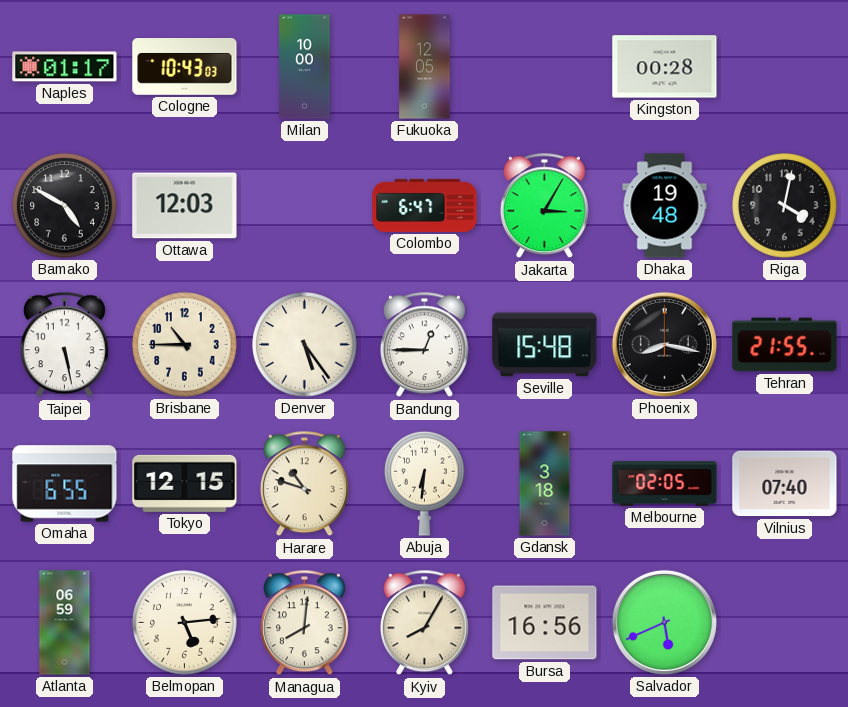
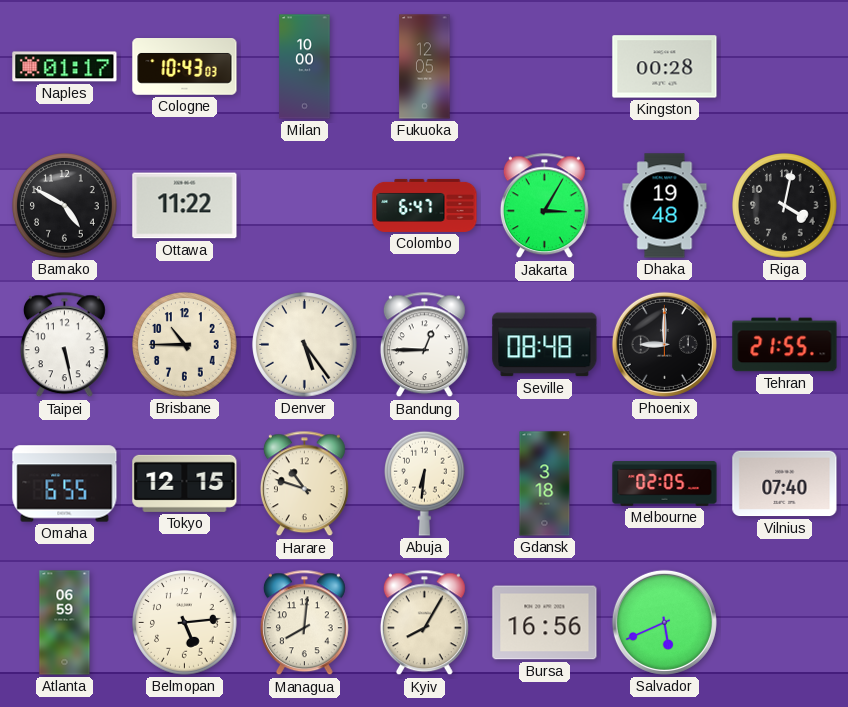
Ottawa: 12:03 -> 11:22 (185, 206)
Seville: 15:48 -> 08:48 (545, 345)
Phoenix: 8:17 -> 9:00 (664, 344)
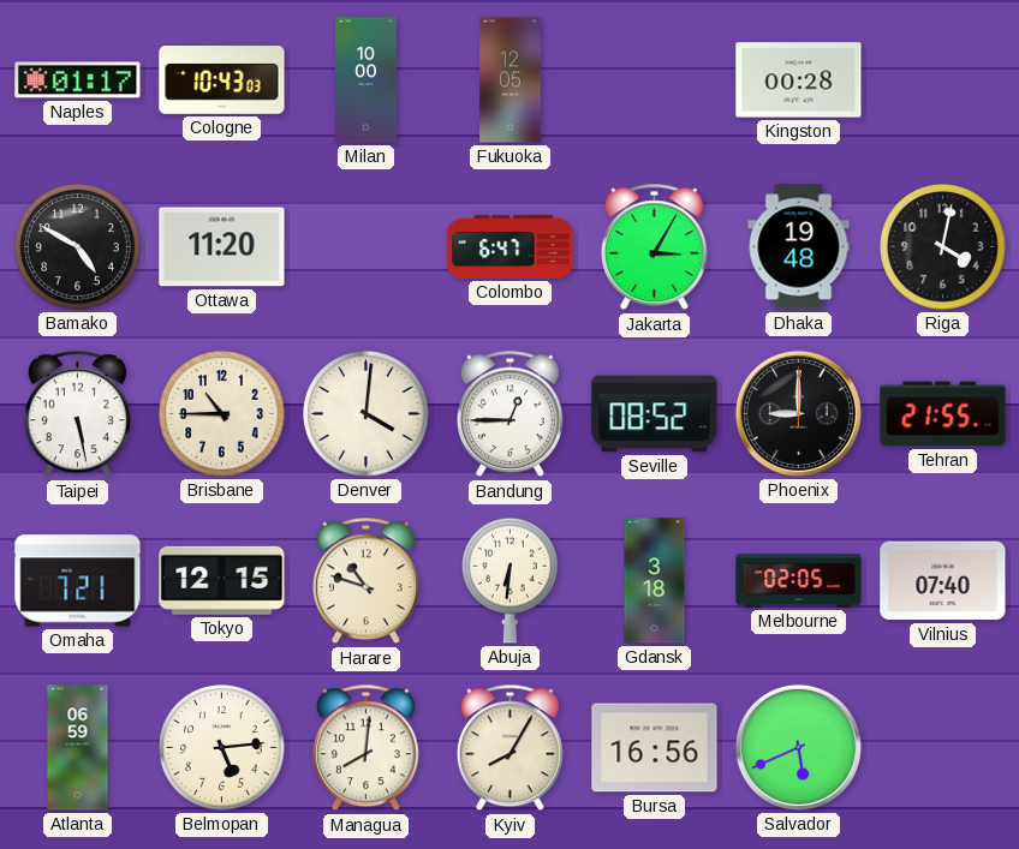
Ottawa: 11:22 -> 11:20 (222, 247)
Denver: 5:24 -> 4:01 (367, 414)
Seville: 08:48 -> 08:52 (655, 414)
Omaha: 6:55 -> 7:21 (78, 581)
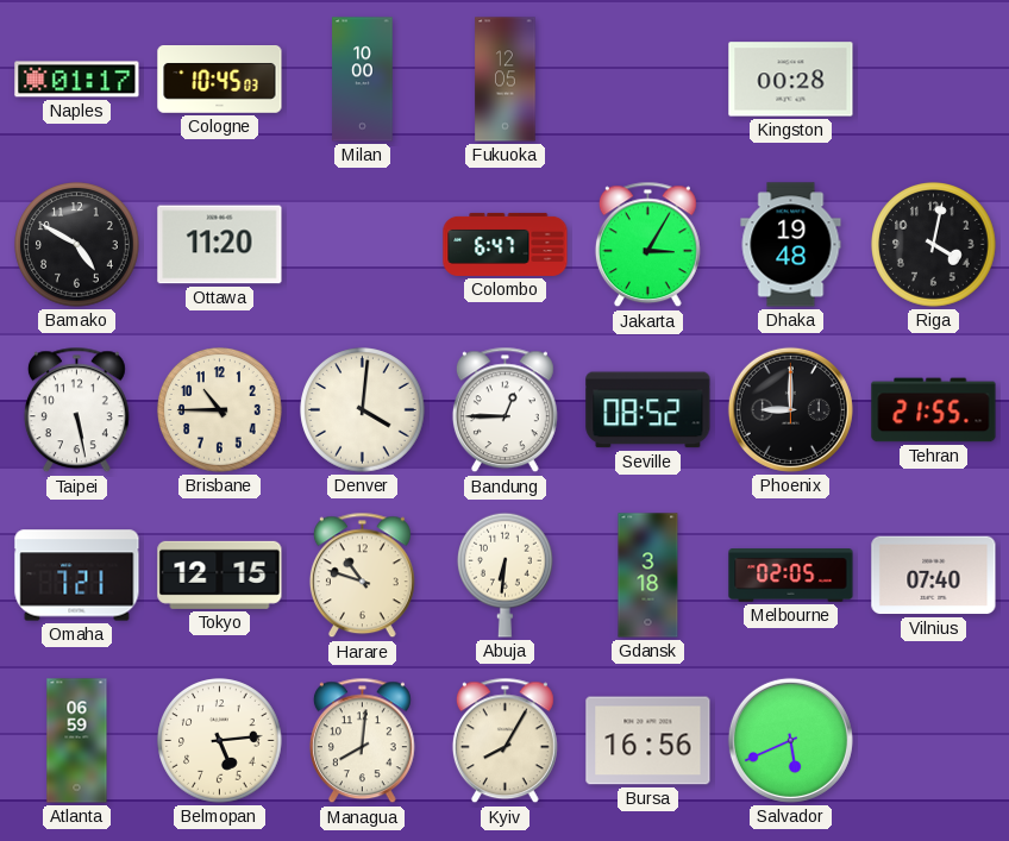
Cologne: 10:43 -> 10:45 (220, 80)
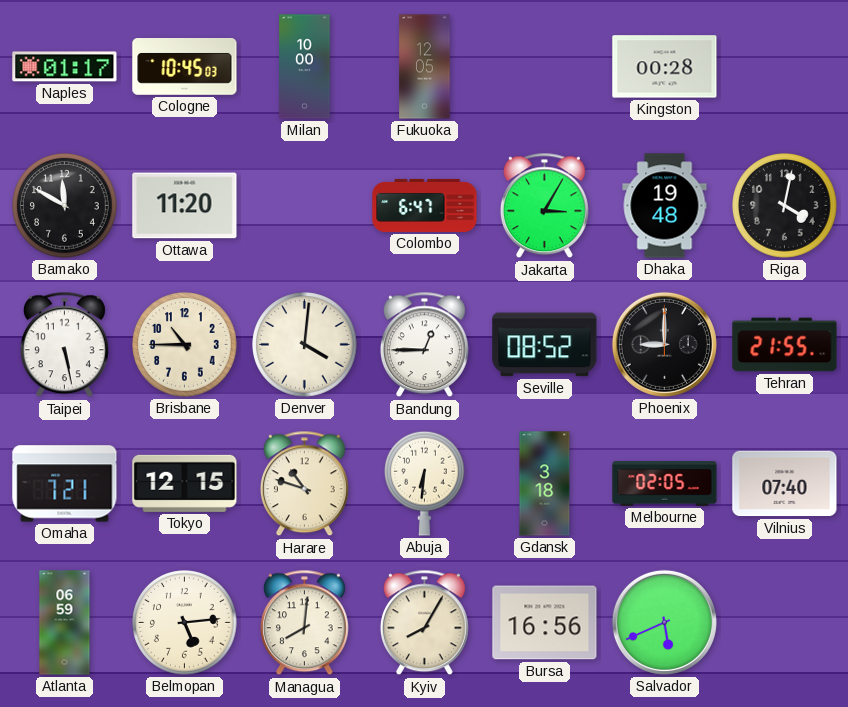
Bamako: 4:50 -> 11:50 (65, 206)
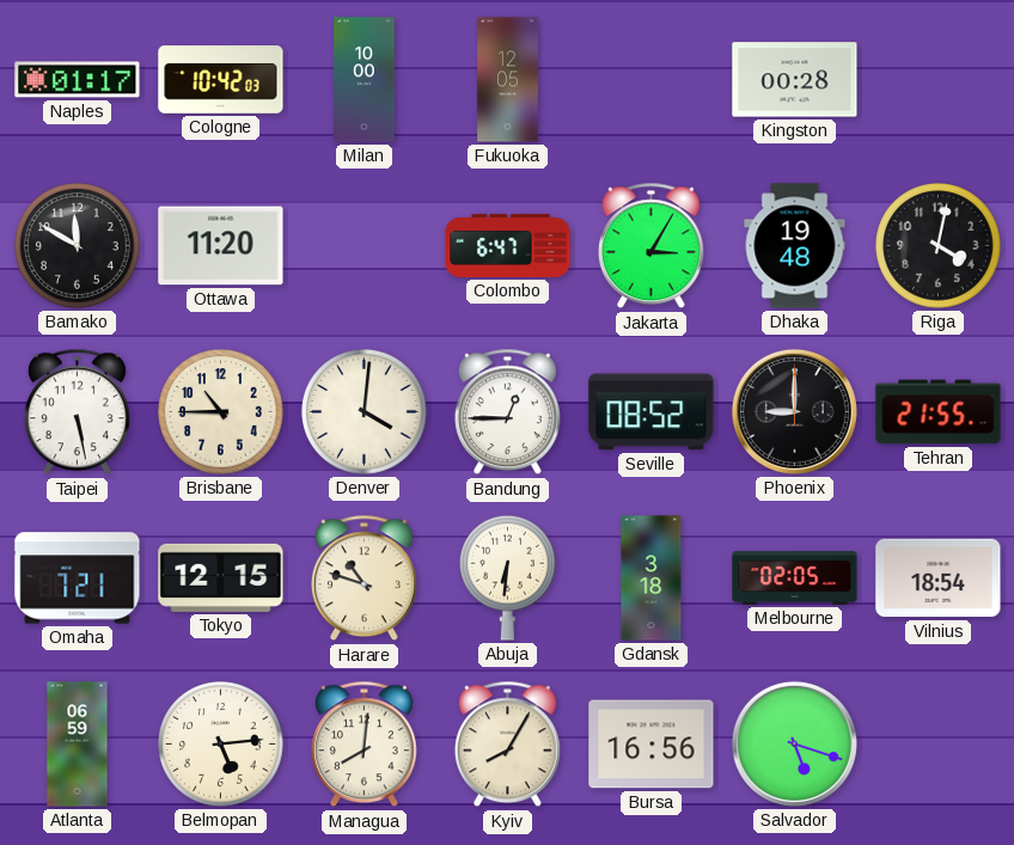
Cologne: 10:45 -> 10:42 (221, 80)
Vilnius: 07:40 -> 18:54 (939, 578)
Salvador: 5:41 -> 5:18 (794, 743)
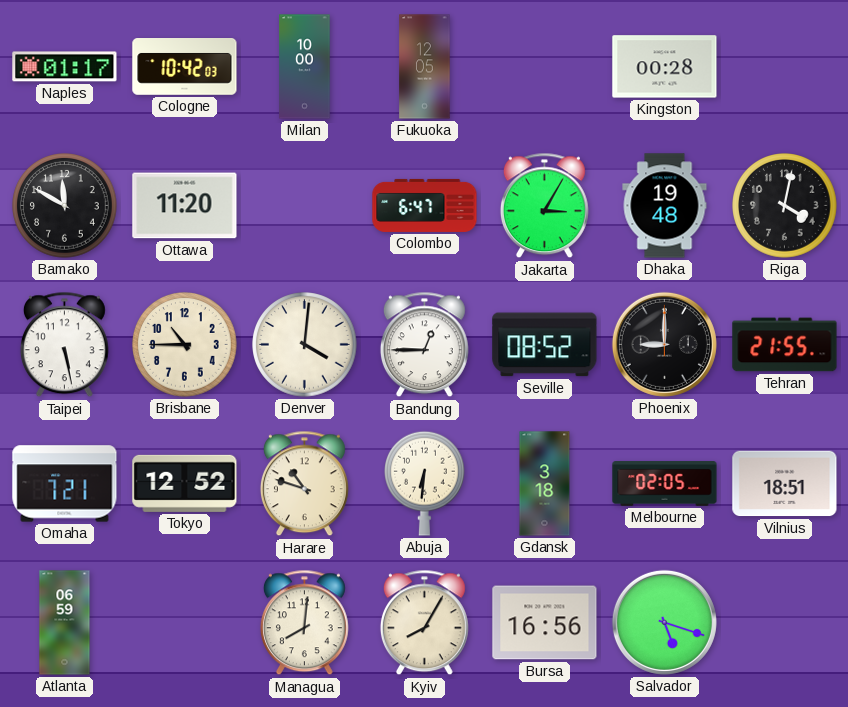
Tokyo: 12:15 -> 12:52 (185, 483)
Vilnius: 18:54 -> 18:51 (785, 484)
Belmopan: 5:14 -> none (221, 745)
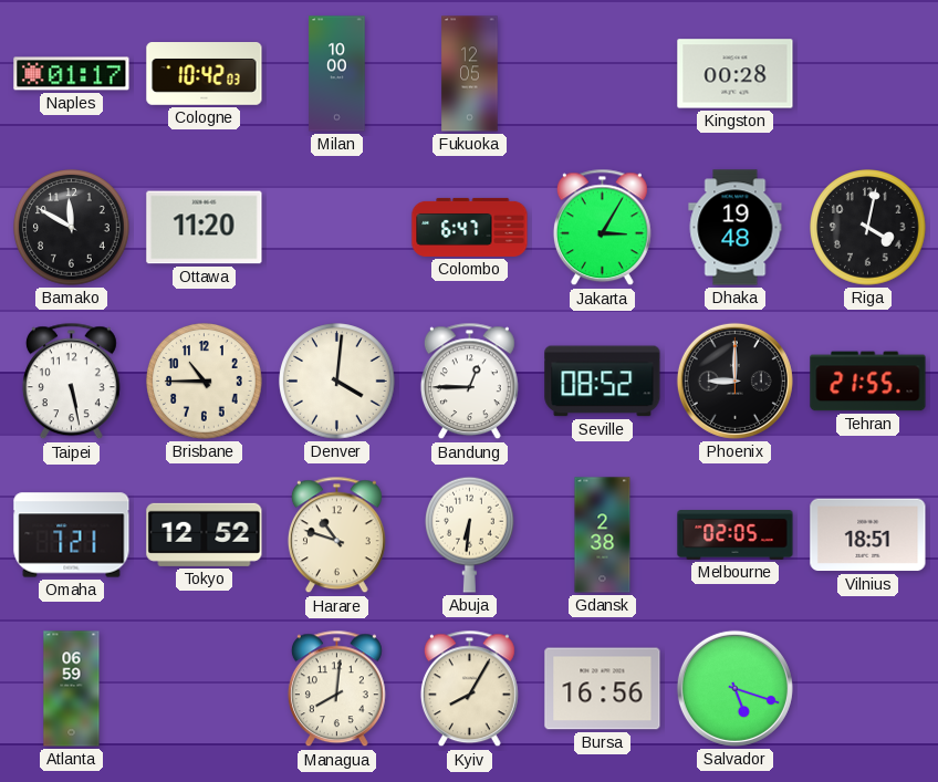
Gdansk: 3:18 -> 2:38 (603, 535)
